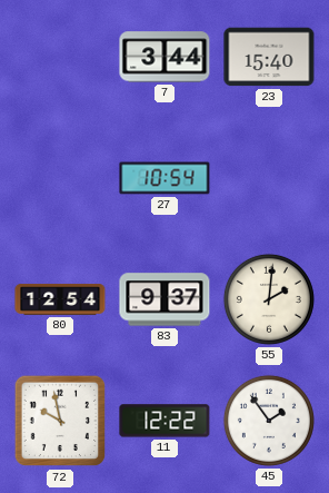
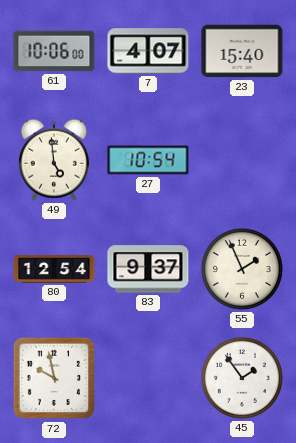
61: none -> 10:06 (54, 51)
7: 3:44 -> 4:07 (148, 51)
49: none -> 4:59 (54, 160)
55: 2:01 -> 1:56 (242, 269)
11: 12:22 -> none (164, 421)
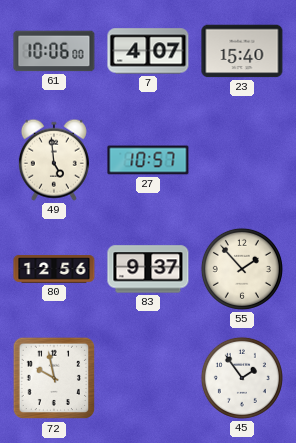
27: 10:54 -> 10:57 (148, 160)
80: 12:54 -> 12:56 (54, 269)
55: 1:56 -> 1:53 (242, 269)
